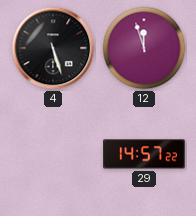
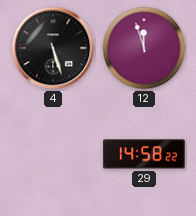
29: 14:57 -> 14:58 (144, 154)
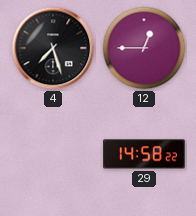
4: 5:27 -> 7:27 (53, 48)
12: 11:57 -> 12:45 (144, 48)
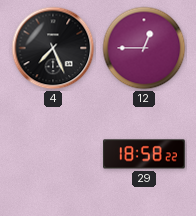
4: 7:27 -> 7:26 (53, 48)
29: 14:58 -> 18:58 (144, 154)
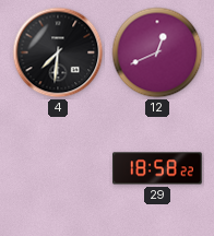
4: 7:26 -> 7:31 (58, 52)
12: 12:45 -> 12:41 (157, 52)
